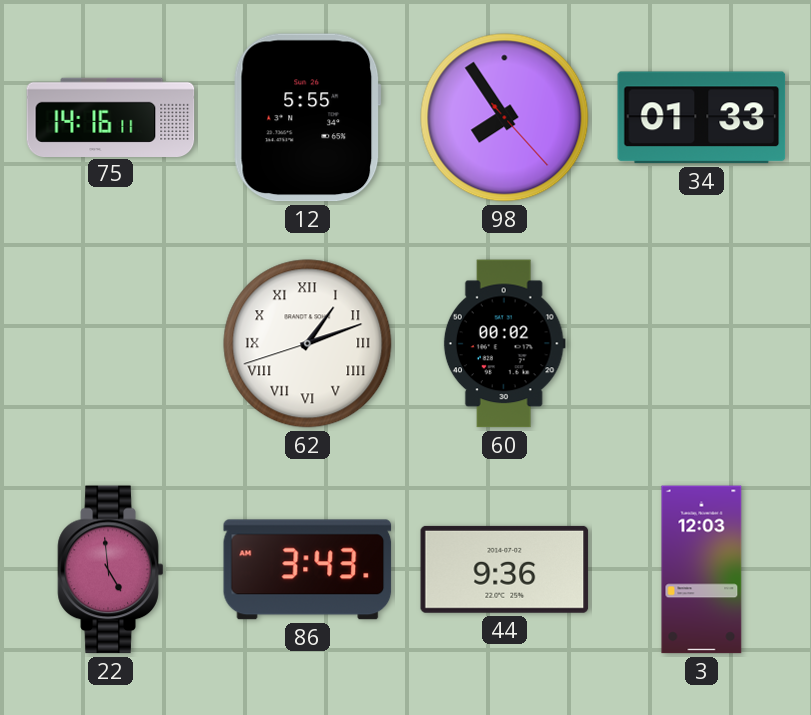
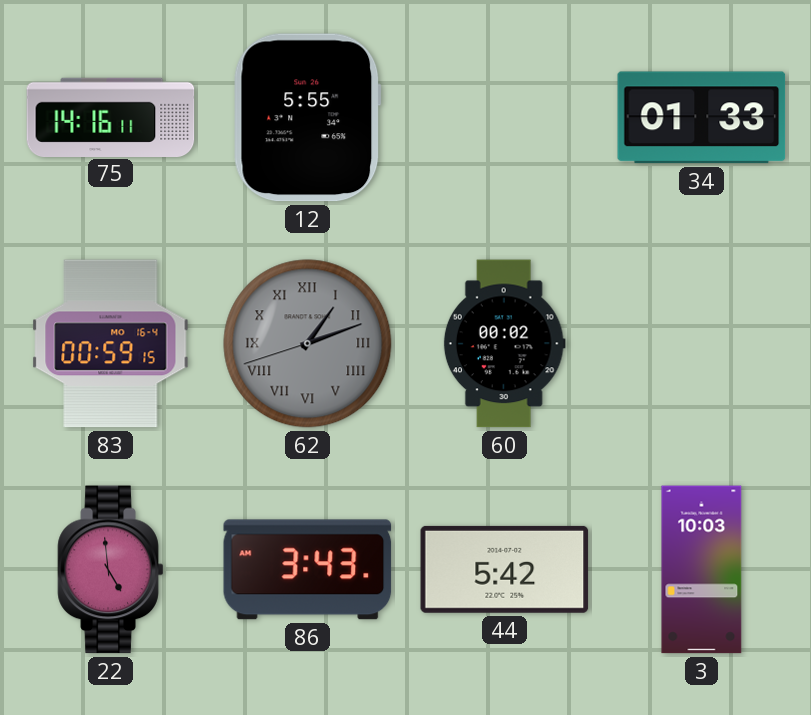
98: 7:54 -> none (505, 118)
83: none -> 00:59 (111, 344)
62 dial: white -> grey (308, 344)
44: 9:36 -> 5:42 (505, 569)
3: 12:03 -> 10:03 (702, 570)
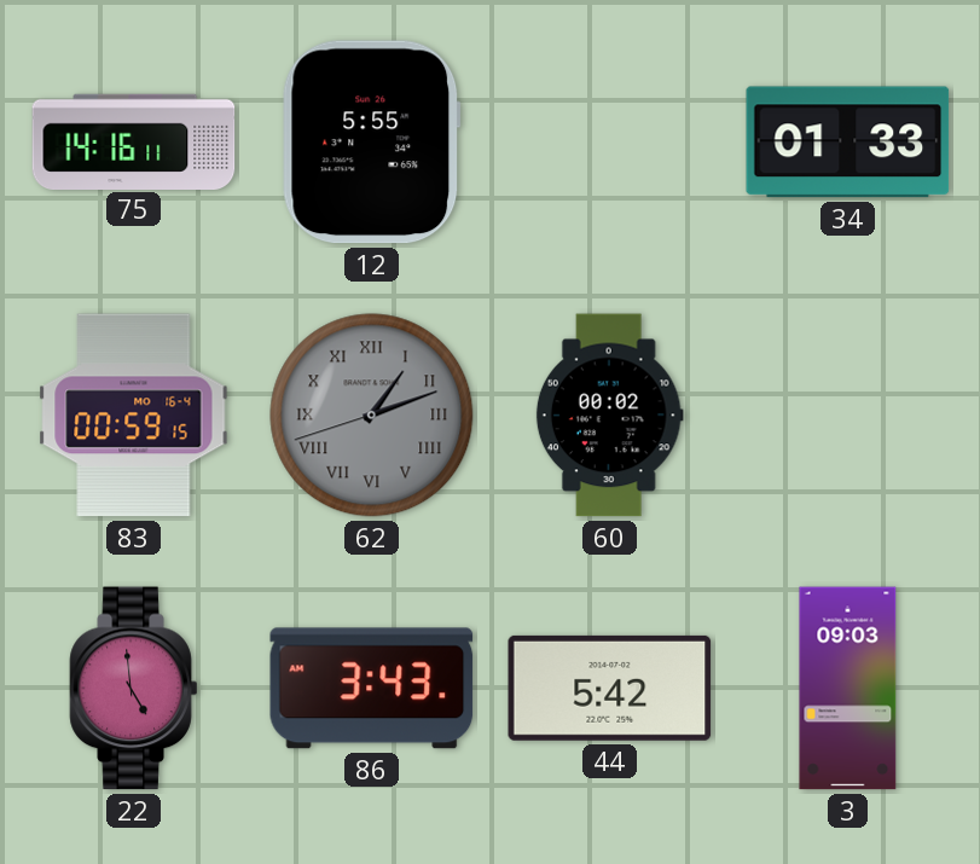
3: 10:03 -> 09:03 (848, 689)
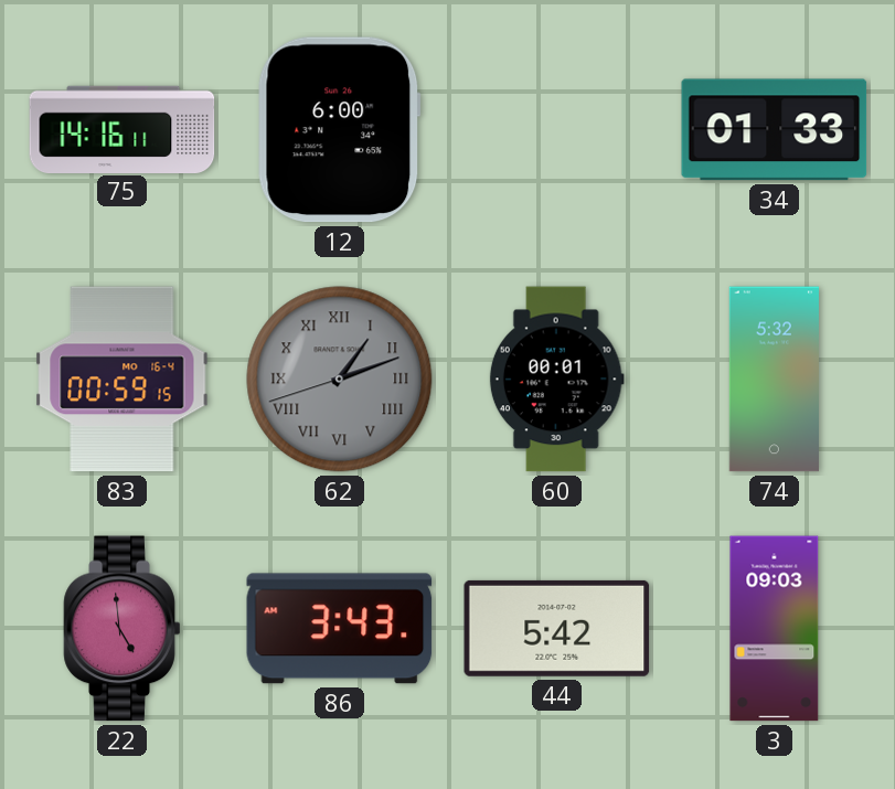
12: 5:55 -> 6:00 (340, 130)
60: 00:02 -> 00:01 (556, 380)
74: none -> 5:32 (774, 380)
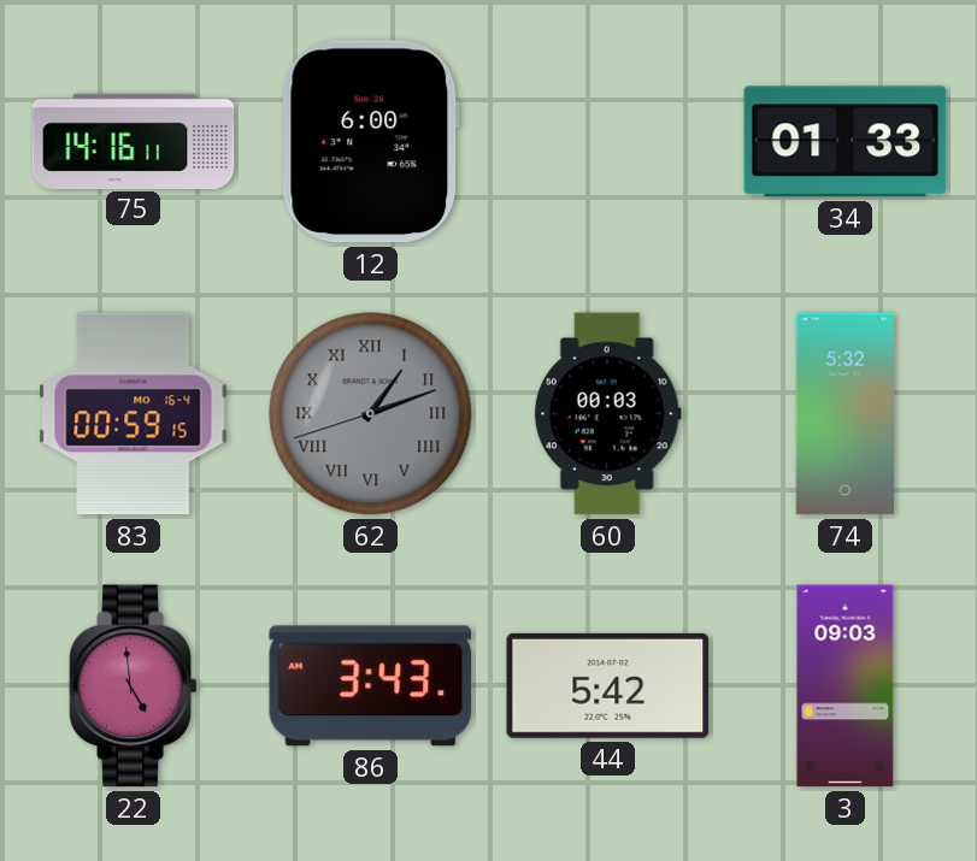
60: 00:01 -> 00:03 (607, 414)
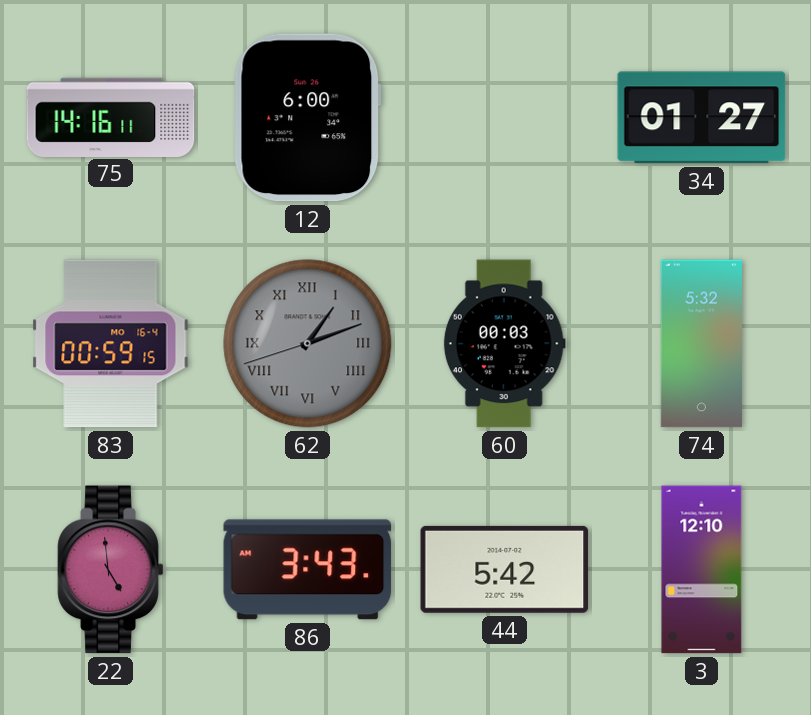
34: 01:33 -> 01:27 (702, 118)
3: 09:03 -> 12:10 (702, 570)
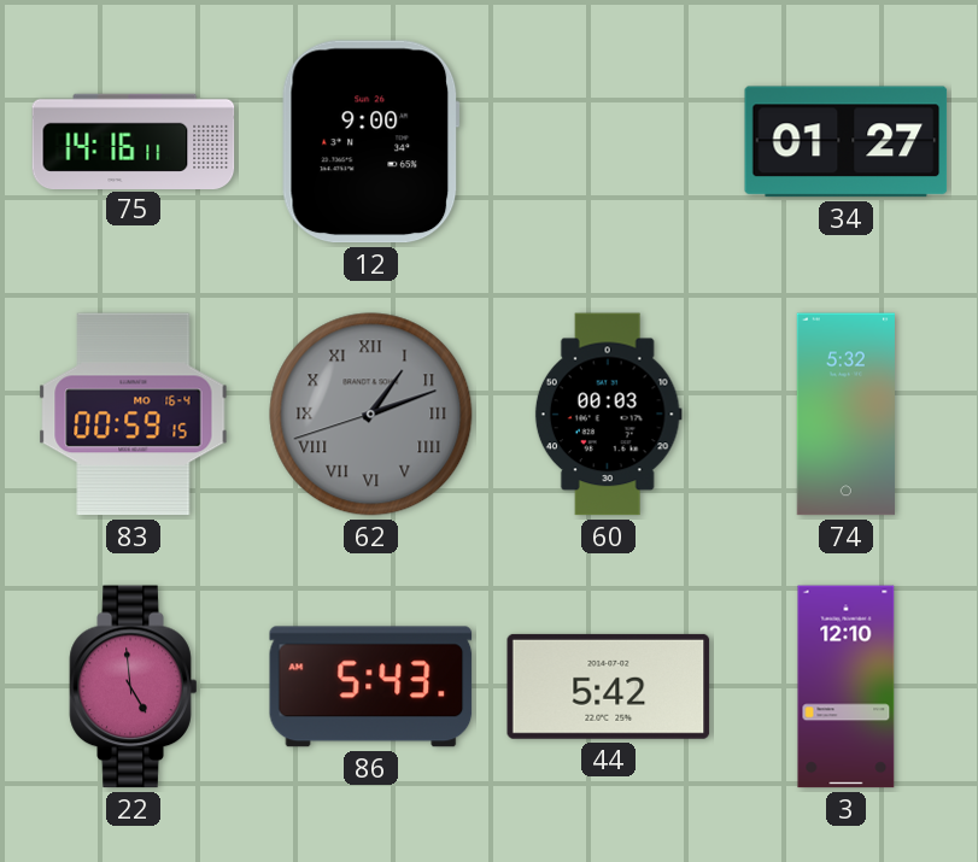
12: 6:00 -> 9:00 (371, 142)
86: 3:43 -> 5:43 (371, 687)
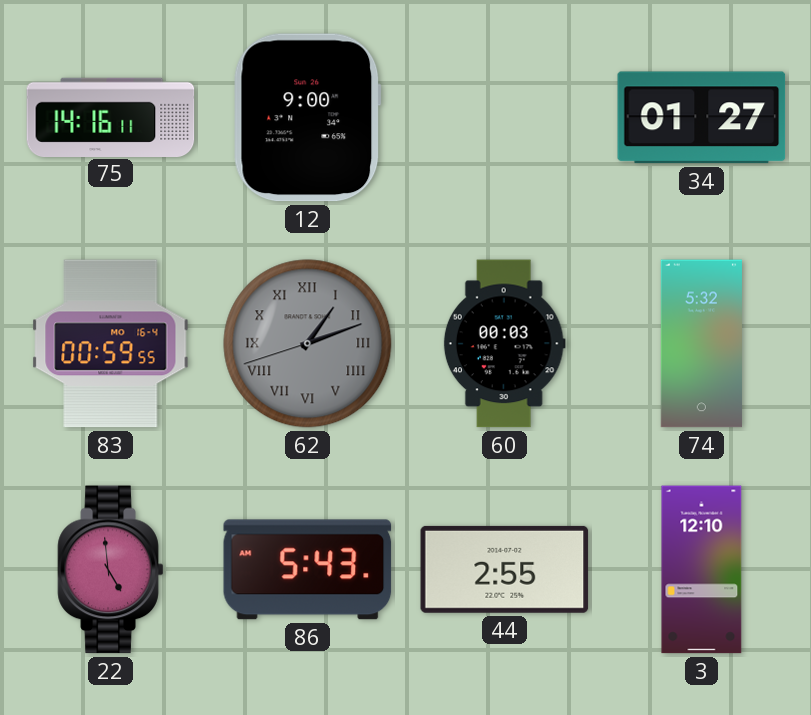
83: 00:59:15 -> 00:59:55 (111, 344)
44: 5:42 -> 2:55 (505, 569)
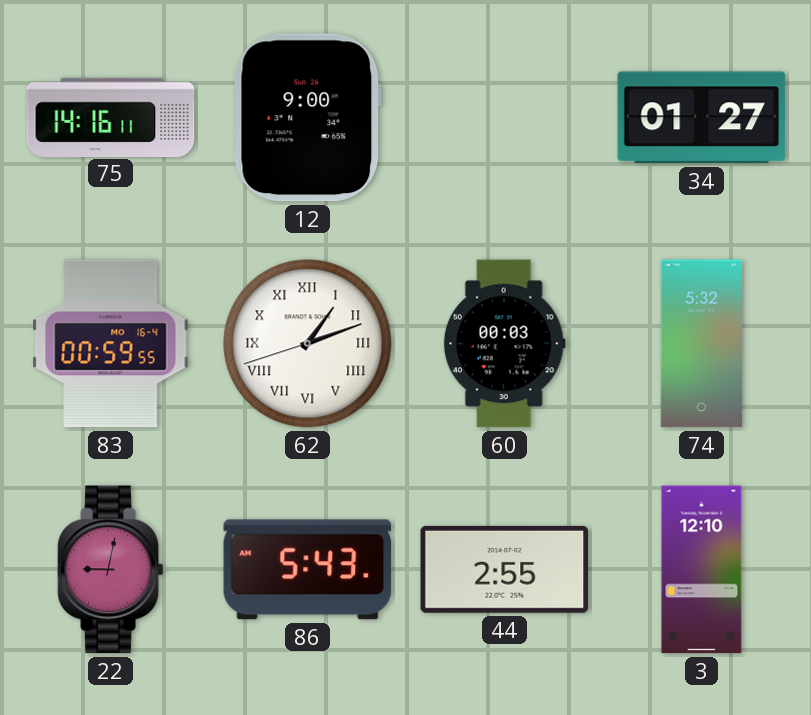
62 dial: grey -> white (308, 344)
22: 4:59 -> 9:02 (111, 570)
